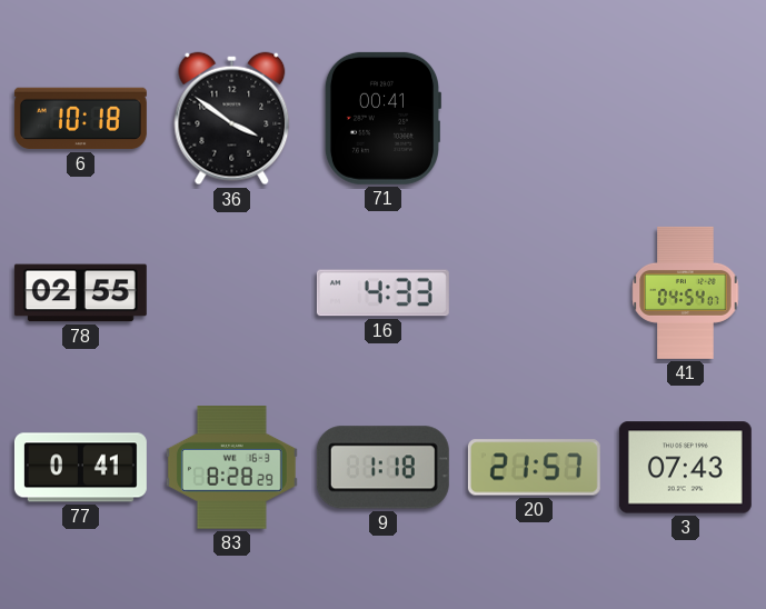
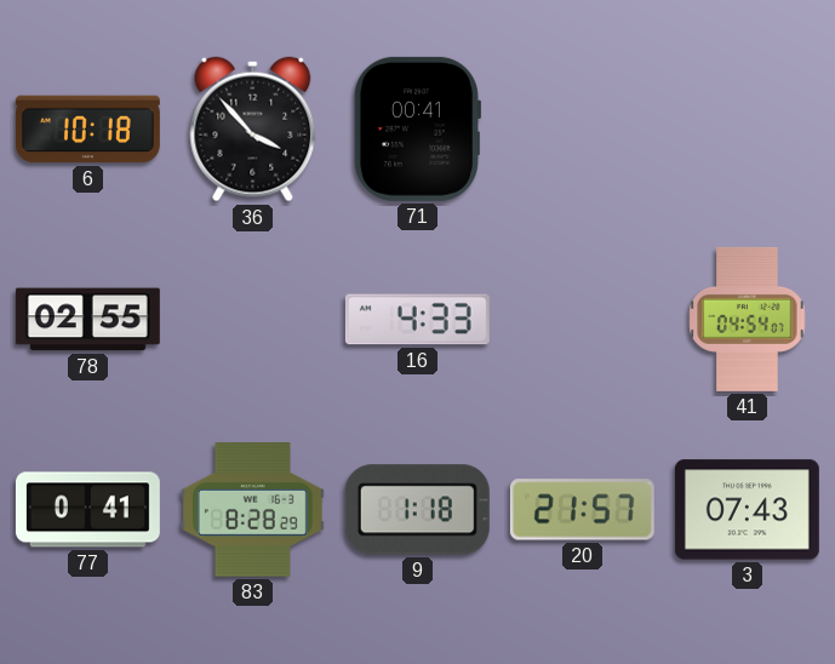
36: 3:51 -> 3:53 (253, 130)
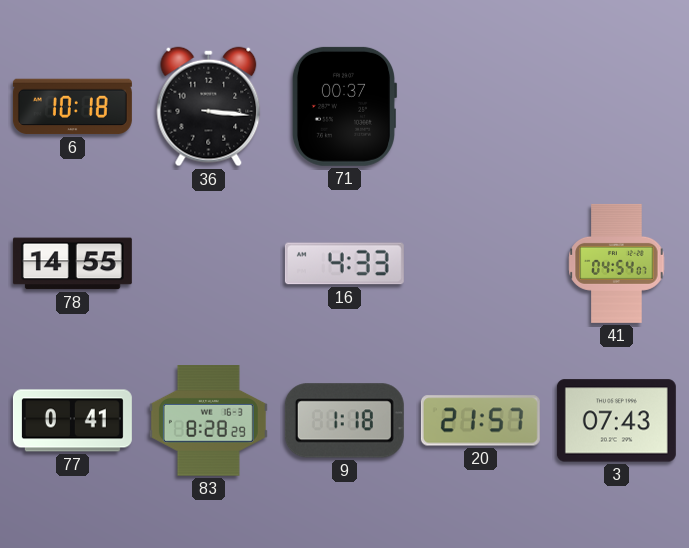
36: 3:53 -> 3:16 (209, 107)
71: 00:41 -> 00:37 (344, 106)
78: 02:55 -> 14:55 (72, 264)
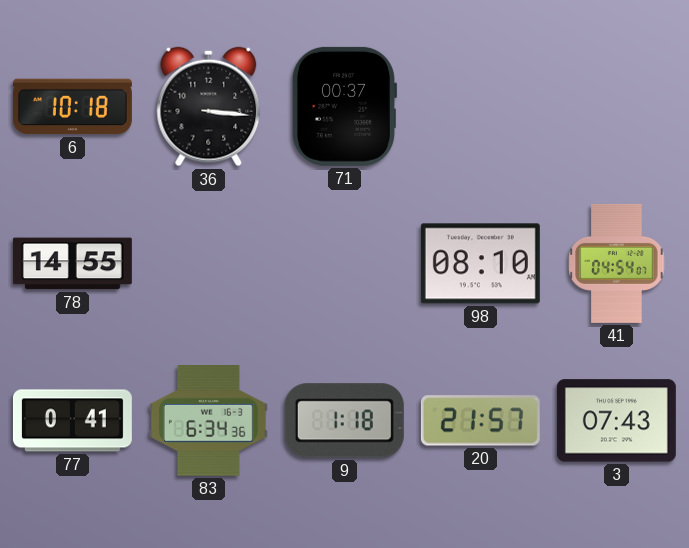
16: 4:33 -> none (344, 264)
98: none -> 08:10 (480, 264)
83: 8:28 -> 6:34 (208, 421)
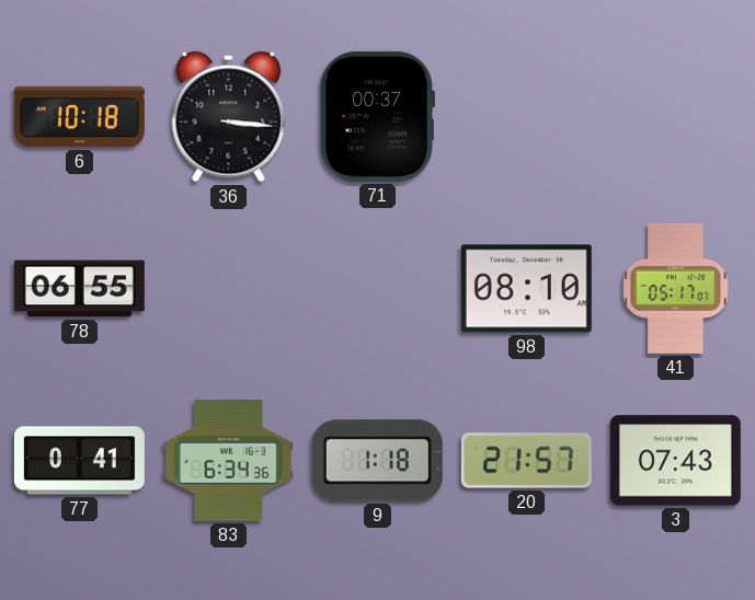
78: 14:55 -> 06:55 (79, 289)
41: 04:54 -> 05:17 (676, 288)
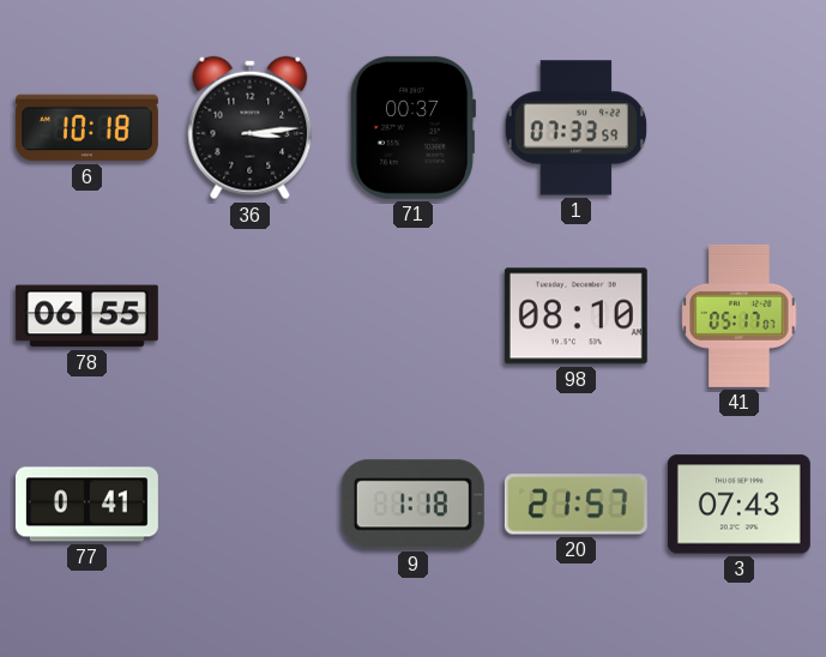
36: 3:16 -> 3:14 (251, 128)
1: none -> 07:33 (577, 128)
83: 6:34 -> none (228, 461)
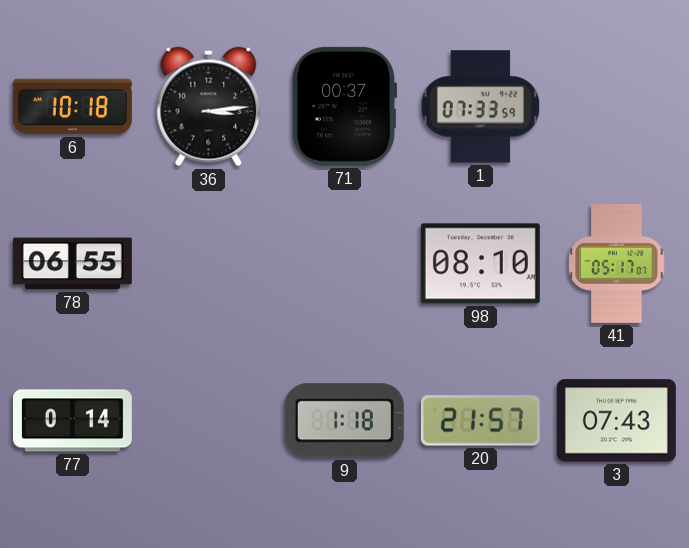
77: 0:41 -> 0:14 (72, 421)
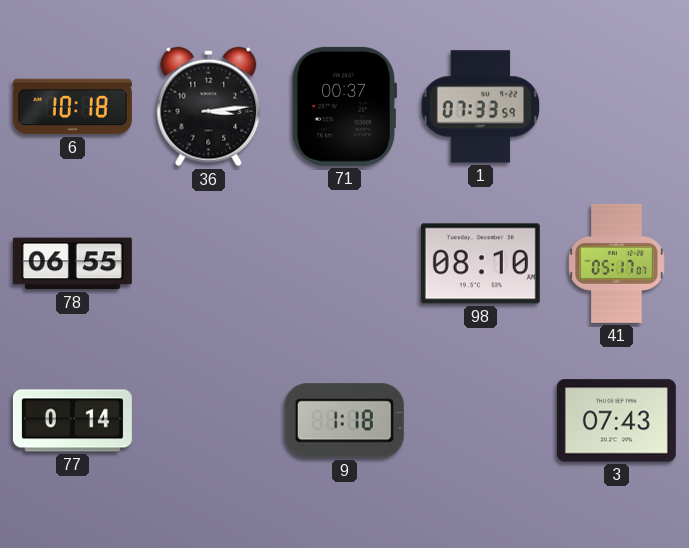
20: 21:57 -> none (480, 421)
